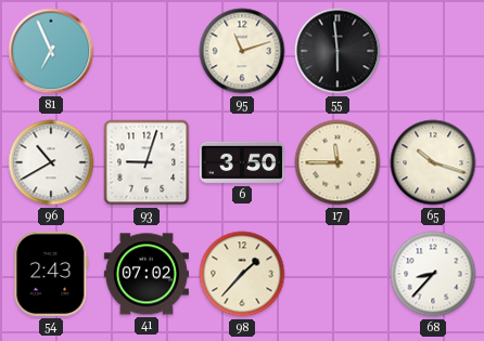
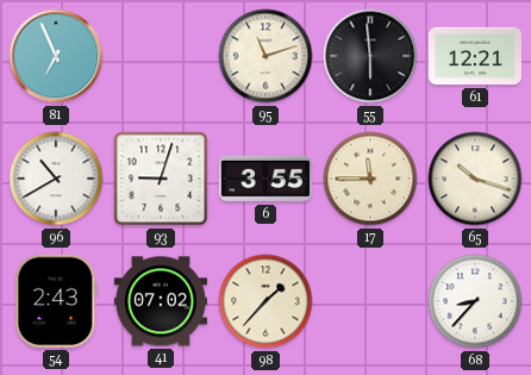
61: none -> 12:21 (474, 56)
6: 3:50 -> 3:55 (264, 179)
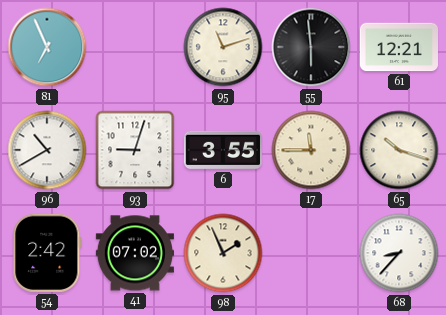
54: 2:43 -> 2:42 (47, 253)
98: 1:37 -> 1:56 (223, 253)
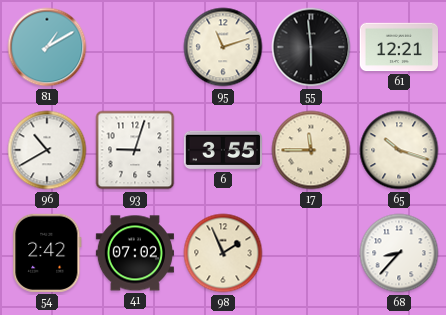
81: 6:56 -> 1:10 (47, 47)
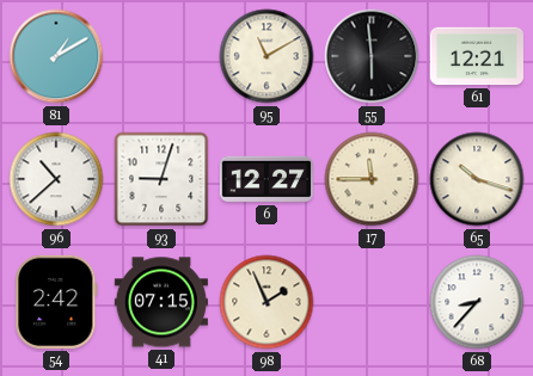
95: 11:12 -> 11:10 (266, 56)
96: 10:40 -> 10:38 (56, 179)
6: 3:55 -> 12:27 (265, 179)
41: 07:02 -> 07:15 (161, 302)
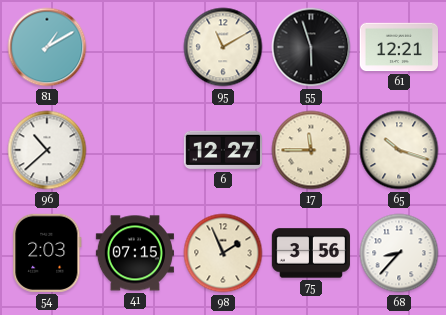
55: 5:59 -> 5:57 (311, 47)
93: 9:03 -> none (161, 179)
54: 2:42 -> 2:03 (47, 253)
75: none -> 3:56 (311, 253)
